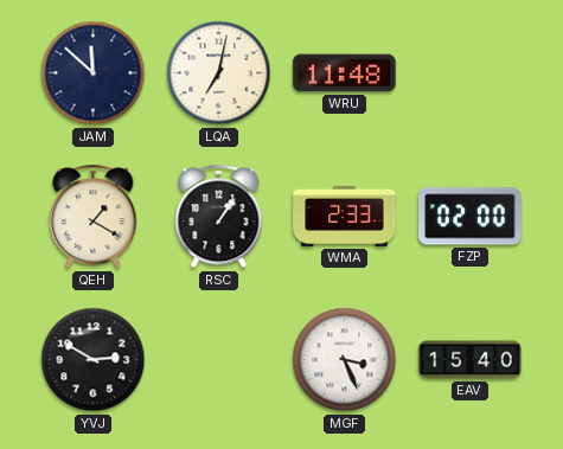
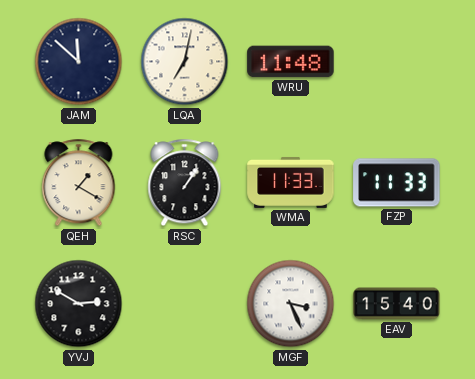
WMA: 2:33 -> 11:33 (291, 182)
FZP: 02:00 -> 11:33 (397, 183)
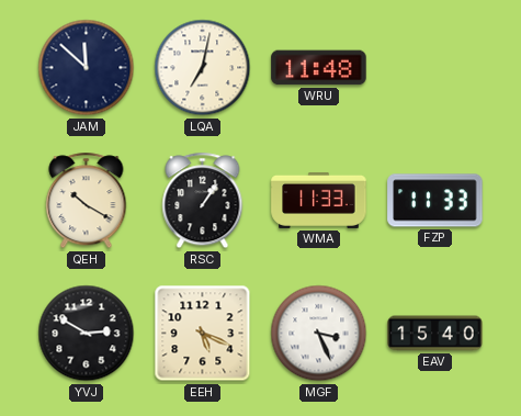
QEH: 1:20 -> 10:20 (87, 201)
EEH: none -> 5:19 (203, 334)
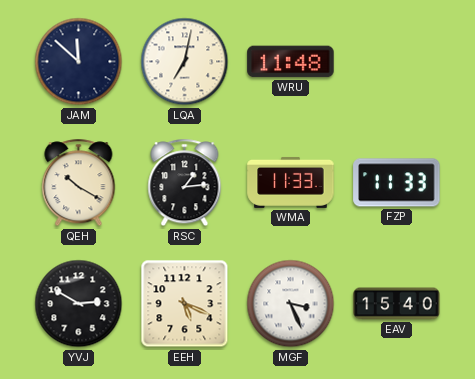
RSC: 1:06 -> 1:14 (185, 183)
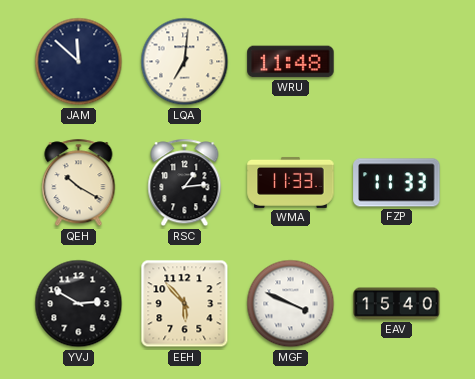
LQA: 7:02 -> 7:01 (185, 62)
EEH: 5:19 -> 5:53 (185, 304)
MGF: 3:26 -> 3:49 (291, 304)
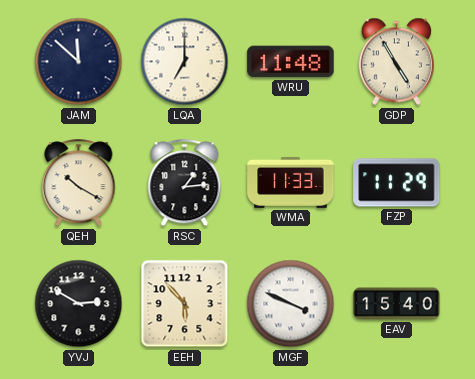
LQA: 7:01 -> 7:00 (185, 62)
GDP: none -> 4:55 (396, 62)
FZP: 11:33 -> 11:29 (397, 183)
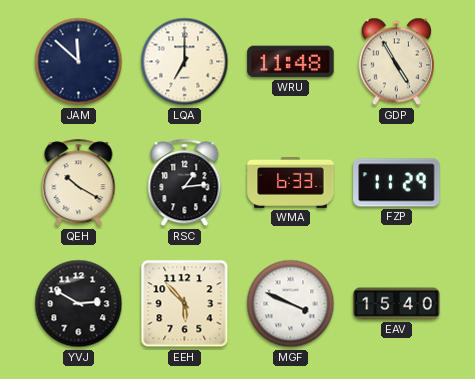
WMA: 11:33 -> 6:33 (291, 182)
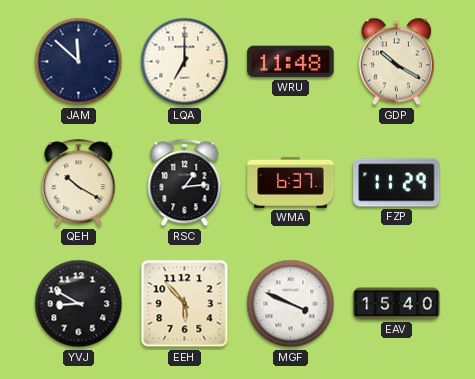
GDP: 4:55 -> 10:20 (396, 62)
WMA: 6:33 -> 6:37 (291, 182)
YVJ: 2:50 -> 8:50 (79, 304)
